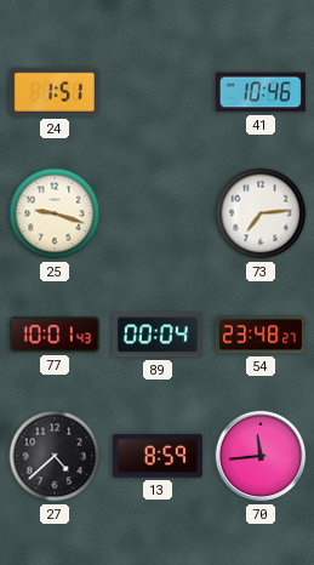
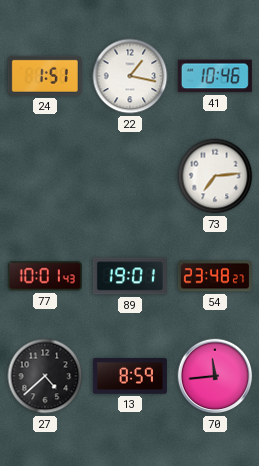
22: none -> 1:17 (130, 76)
25: 9:18 -> none (55, 213)
89: 00:04 -> 19:01 (130, 276)
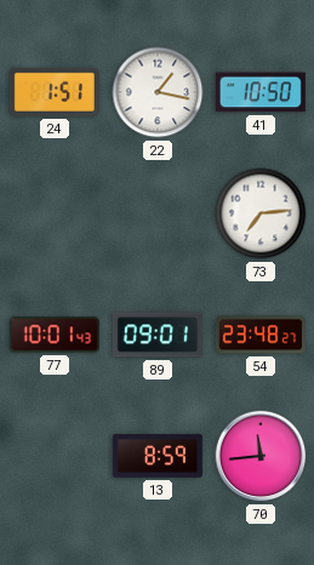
41: 10:46 -> 10:50 (261, 92)
89: 19:01 -> 09:01 (158, 335)
27: 4:38 -> none (45, 376)
